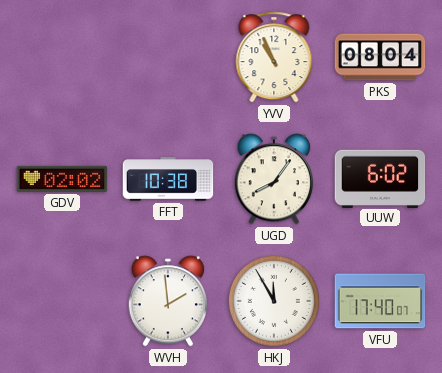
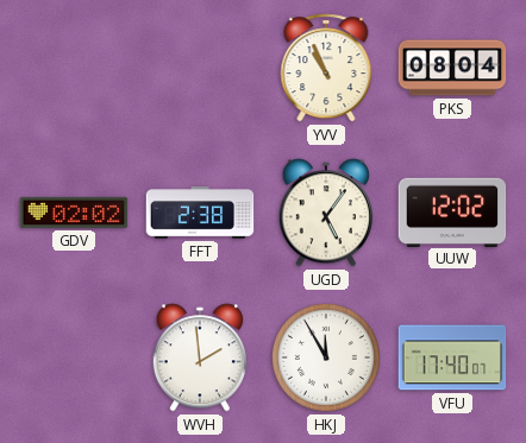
FFT: 10:38 -> 2:38 (200, 213)
UGD: 8:06 -> 5:06 (326, 213)
UUW: 6:02 -> 12:02 (452, 211)
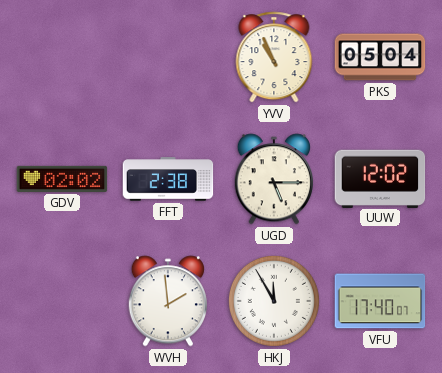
PKS: 08:04 -> 05:04 (380, 57)
UGD: 5:06 -> 5:15 (274, 179)
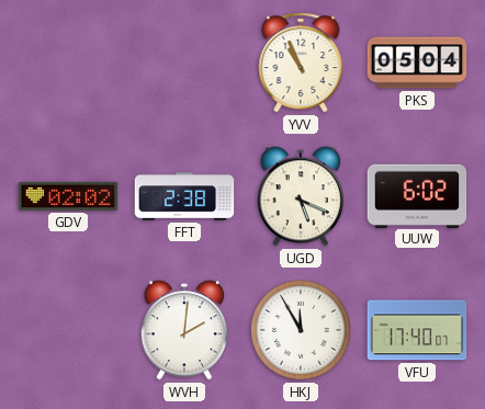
UGD: 5:15 -> 5:19 (301, 196)
UUW: 12:02 -> 6:02 (417, 195)
WVH: 1:59 -> 2:01 (184, 330)
